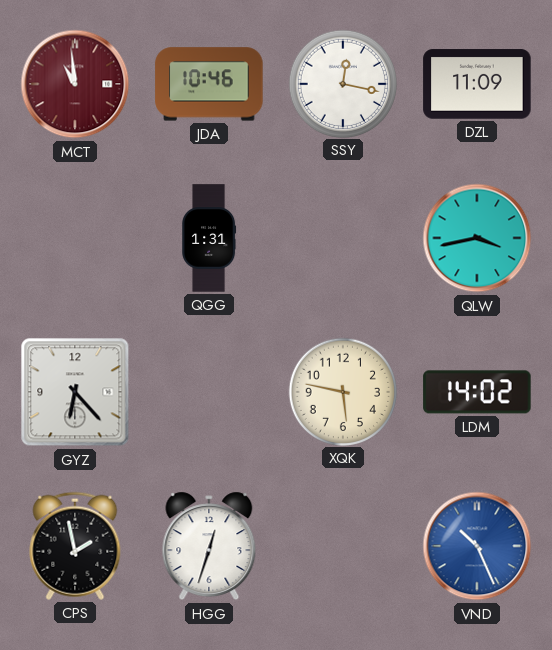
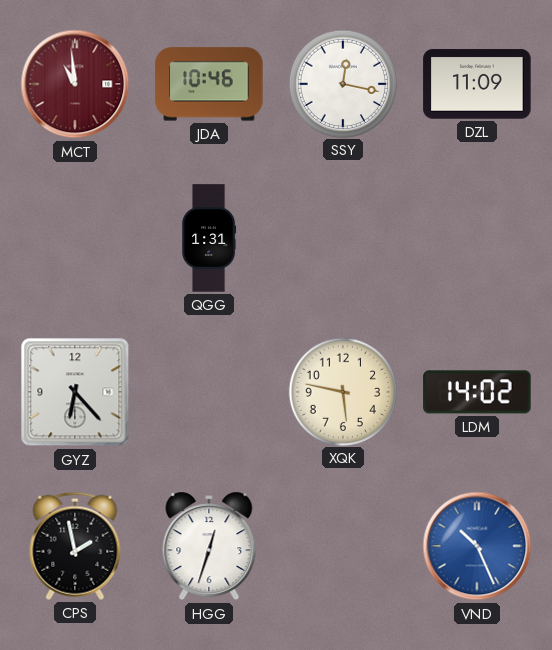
QLW: 3:43 -> none (477, 238)
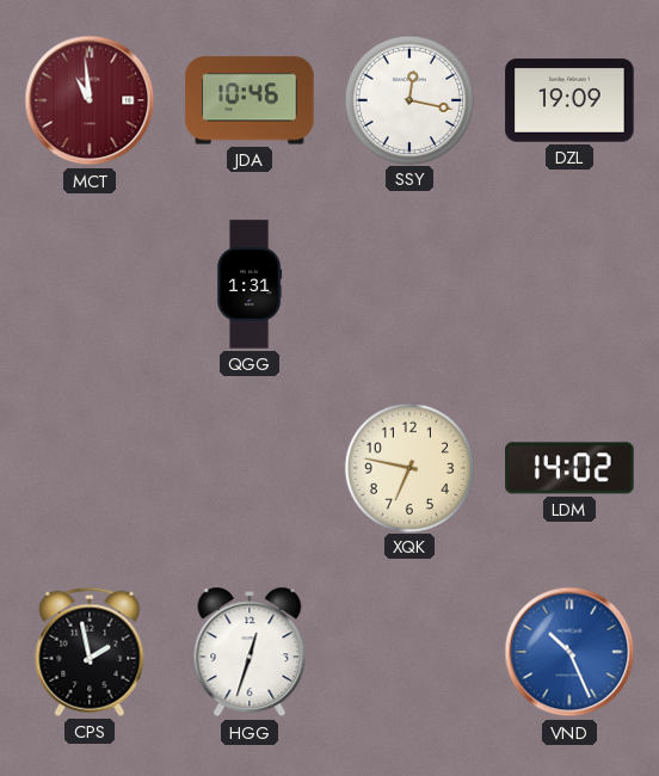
DZL: 11:09 -> 19:09 (569, 100)
GYZ: 6:23 -> none (75, 392)
XQK: 5:47 -> 6:47 (408, 467)
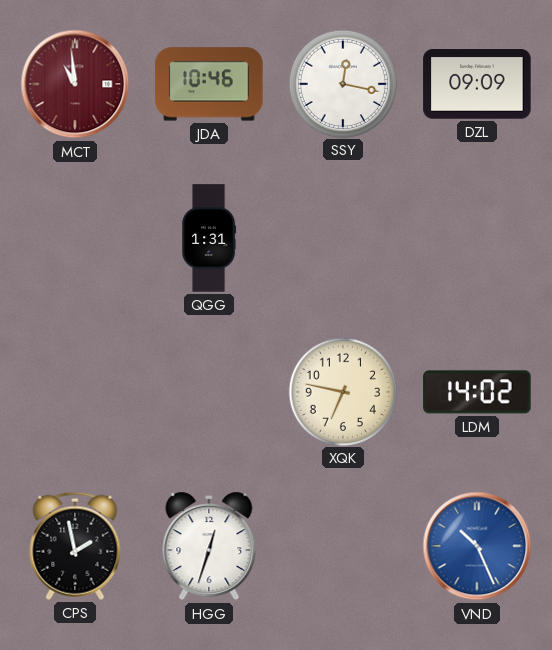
DZL: 19:09 -> 09:09 (477, 84)
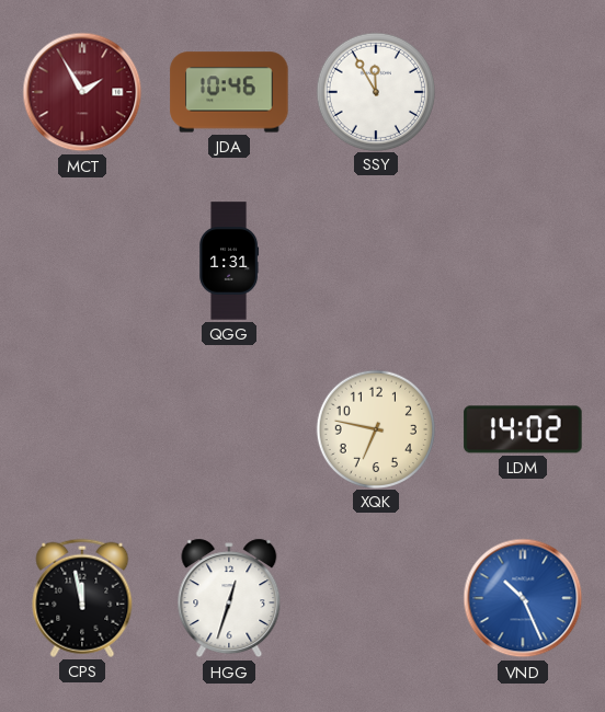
MCT: 10:59 -> 1:55 (82, 92)
SSY: 12:17 -> 11:55 (375, 91)
DZL: 09:09 -> none (477, 84)
CPS: 1:58 -> 11:58 (82, 598)
